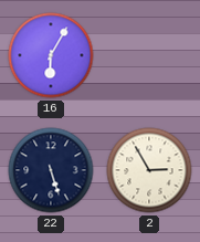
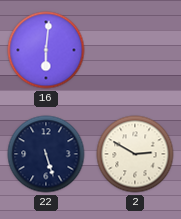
16: 6:05 -> 6:01 (46, 50)
2: 2:55 -> 2:50 (135, 154)
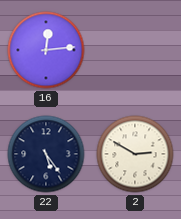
16: 6:01 -> 12:14 (46, 50)
22: 5:27 -> 5:24 (46, 154)
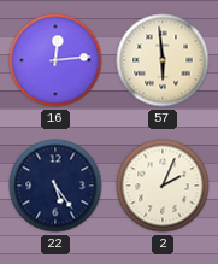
57: none -> 5:59 (163, 60)
2: 2:50 -> 2:04 (163, 186)
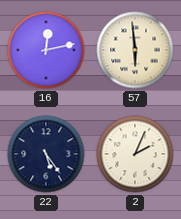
16: 12:14 -> 12:13 (46, 50)
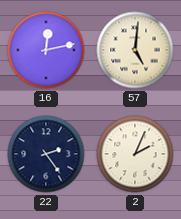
57: 5:59 -> 5:01 (135, 50)
22: 5:24 -> 2:24 (46, 154)
